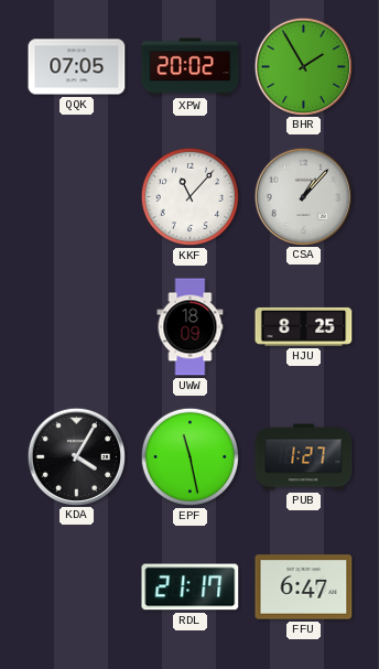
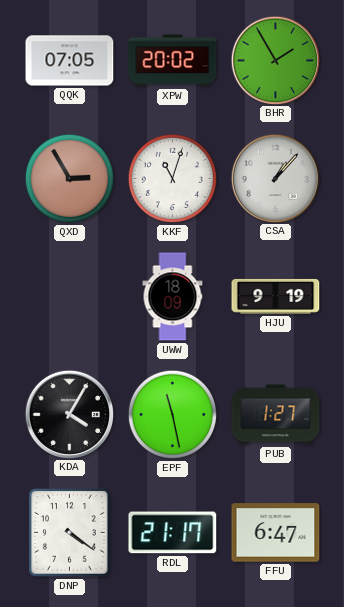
QXD: none -> 2:55 (70, 179)
KKF: 11:07 -> 11:03 (173, 179)
HJU: 8:25 -> 9:19 (276, 296)
DNP: none -> 4:21 (70, 533)
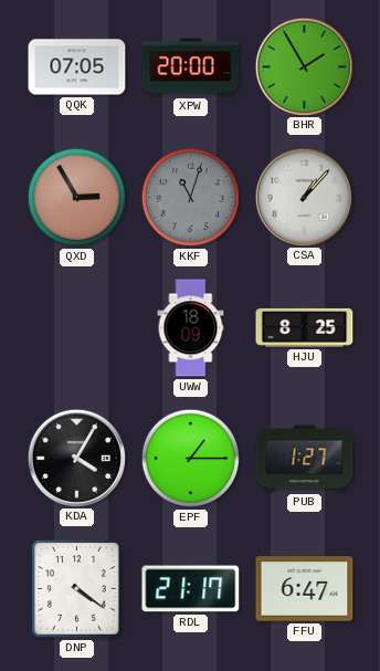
XPW: 20:02 -> 20:00 (191, 67)
KKF dial: white -> grey (191, 198)
HJU: 9:19 -> 8:25 (305, 327)
EPF: 11:28 -> 1:15 (191, 459)
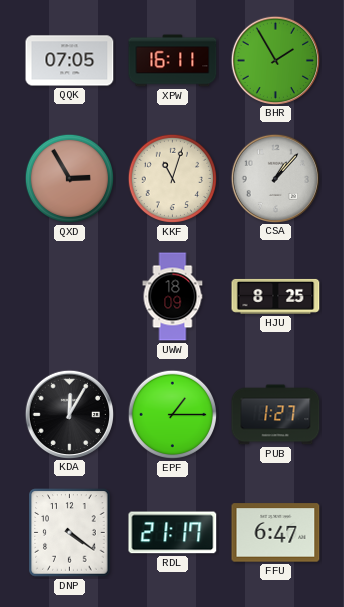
XPW: 20:00 -> 16:11 (173, 61)
KKF dial: grey -> cream (173, 179)
KDA: 4:05 -> 12:05 (69, 414)
